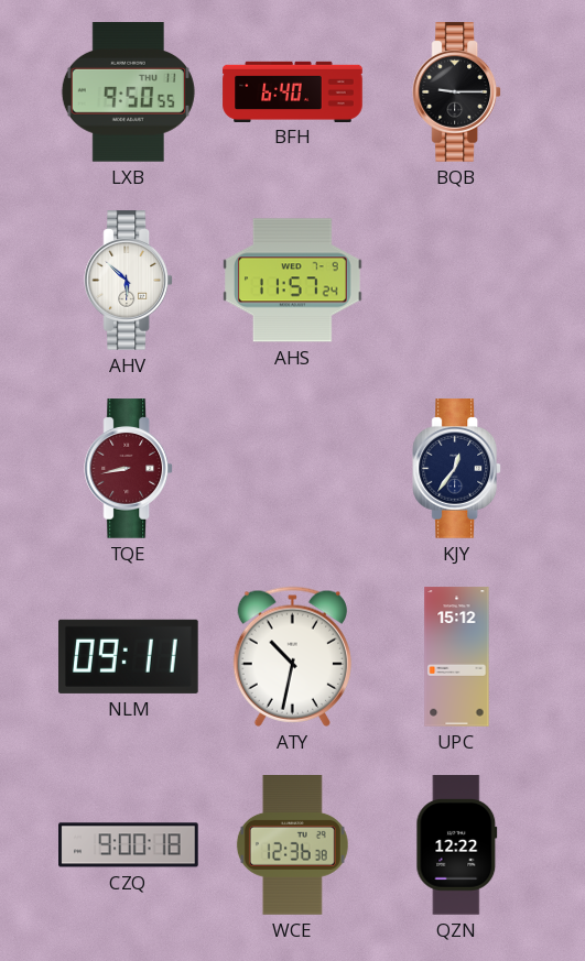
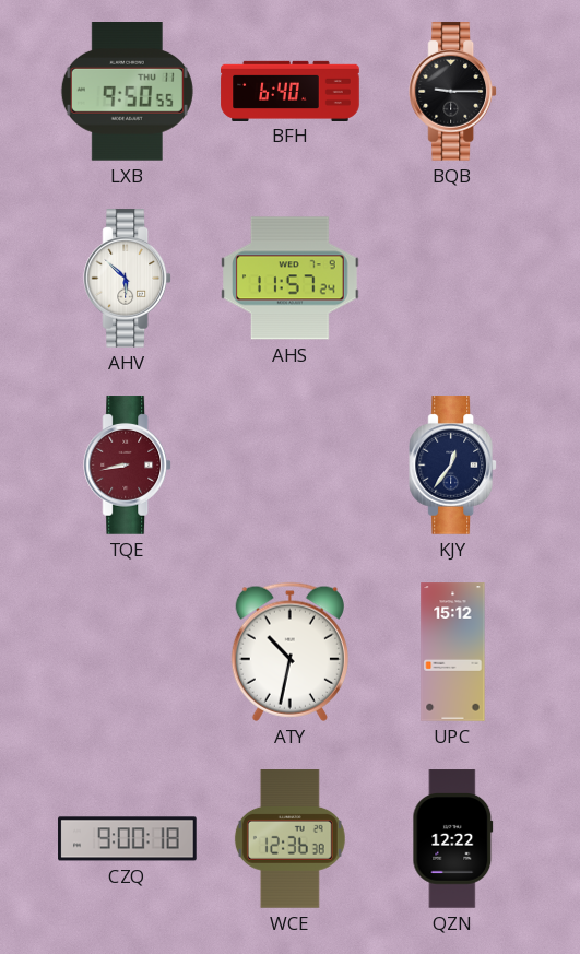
NLM: 09:11 -> none (129, 656)
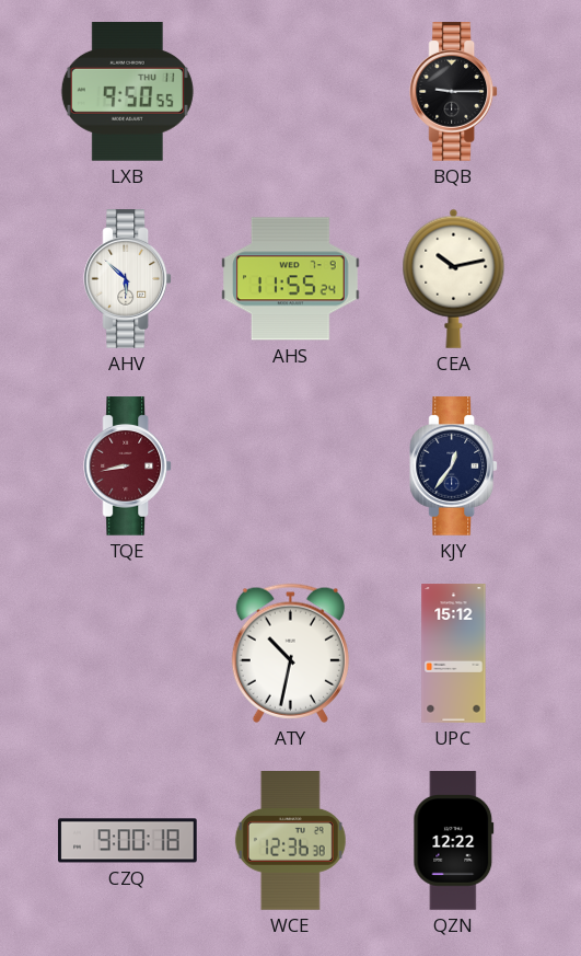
BFH: 6:40 -> none (291, 91)
AHS: 11:57 -> 11:55 (291, 279)
CEA: none -> 10:13 (454, 278)
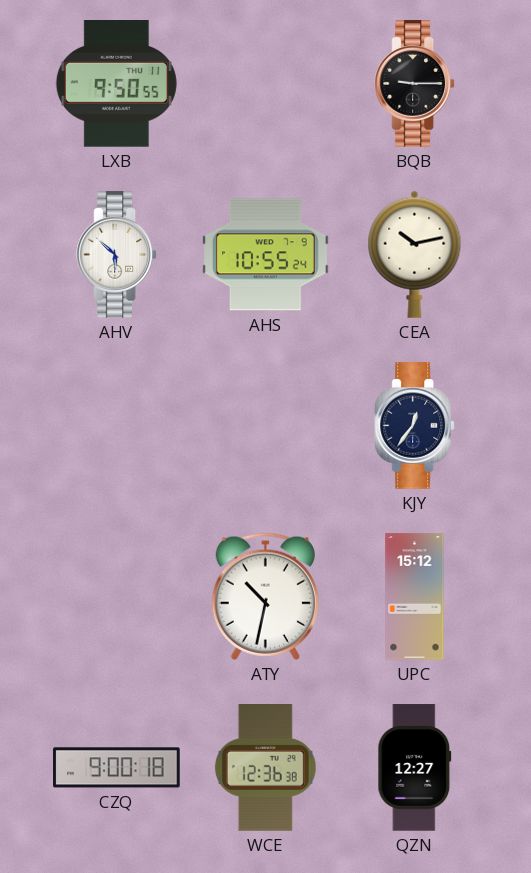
AHS: 11:55 -> 10:55 (266, 255)
TQE: 8:43 -> none (128, 467)
QZN: 12:22 -> 12:27 (415, 768)
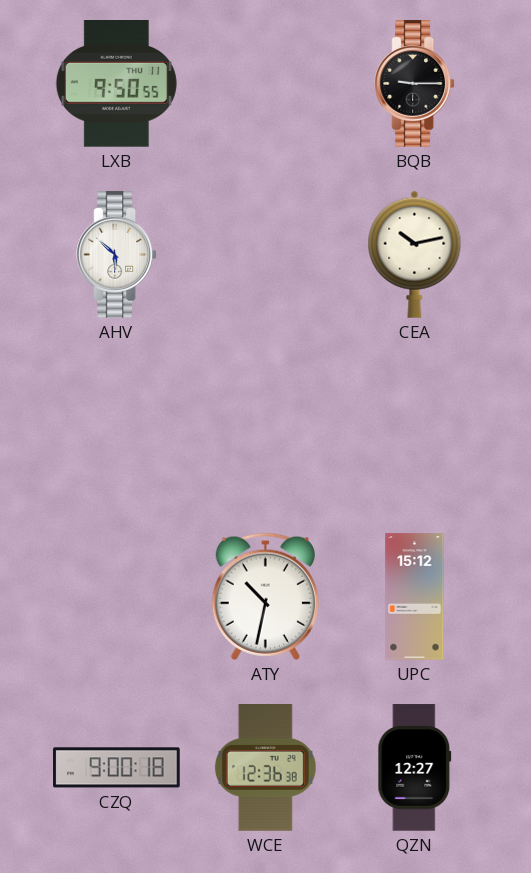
AHS: 10:55 -> none (266, 255)
KJY: 12:36 -> none (415, 426)
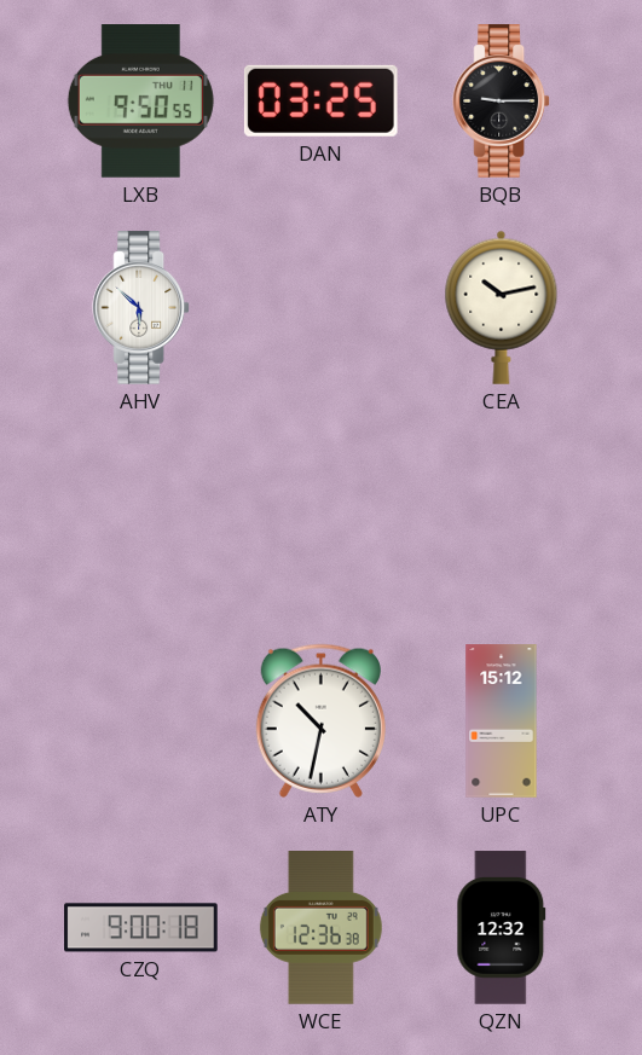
DAN: none -> 03:25 (320, 100)
QZN: 12:27 -> 12:32 (502, 928)
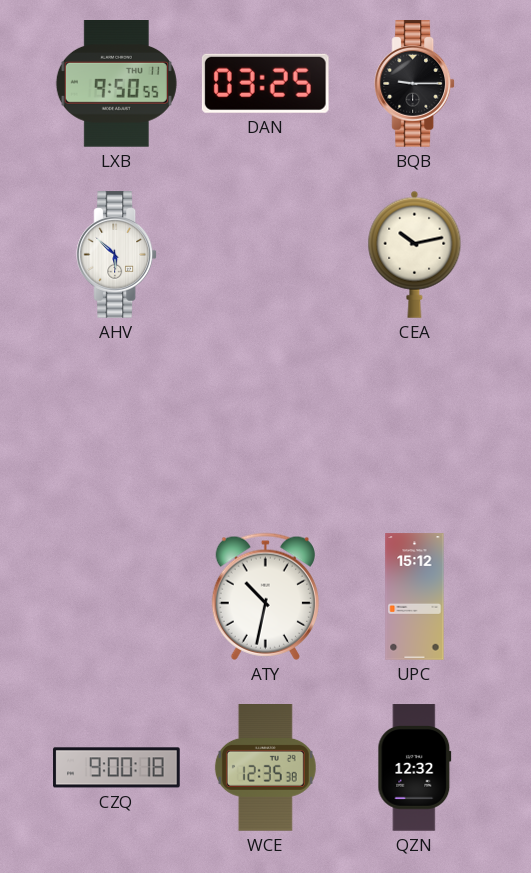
WCE: 12:36 -> 12:35 (265, 768)
